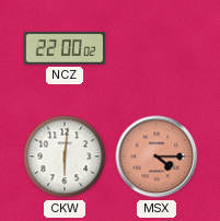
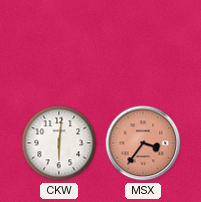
NCZ: 22:00 -> none (65, 48)
MSX: 4:15 -> 3:36 (143, 143)
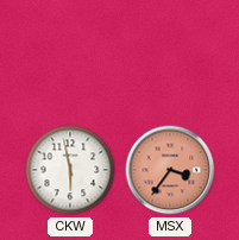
CKW: 6:01 -> 5:58 (70, 170)
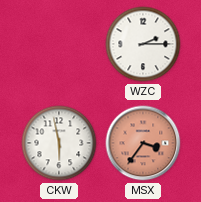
WZC: none -> 2:15 (143, 44)
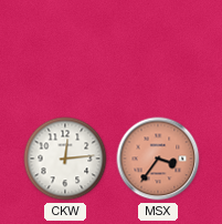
WZC: 2:15 -> none (143, 44)
CKW: 5:58 -> 12:14 (65, 159)
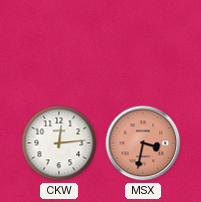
MSX: 3:36 -> 3:32 (143, 143)
